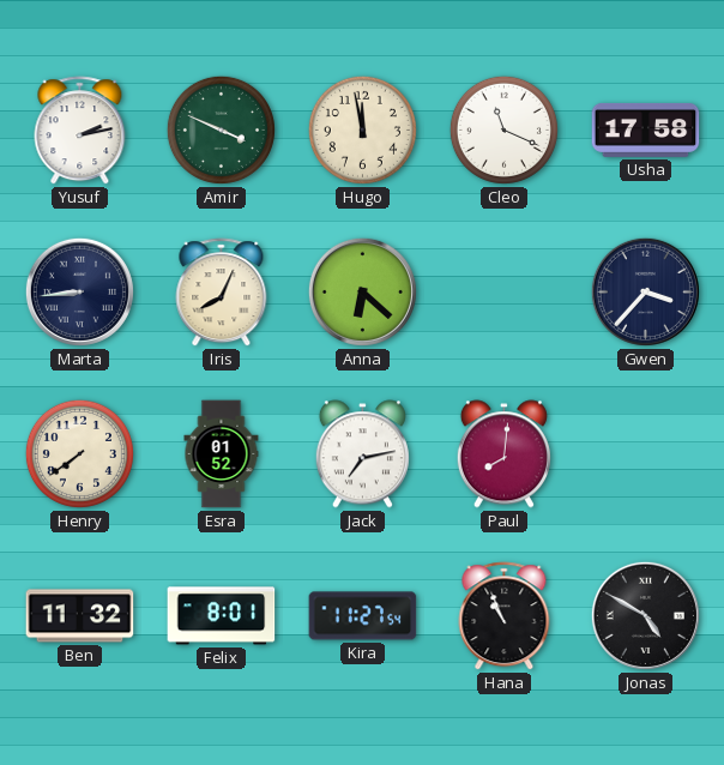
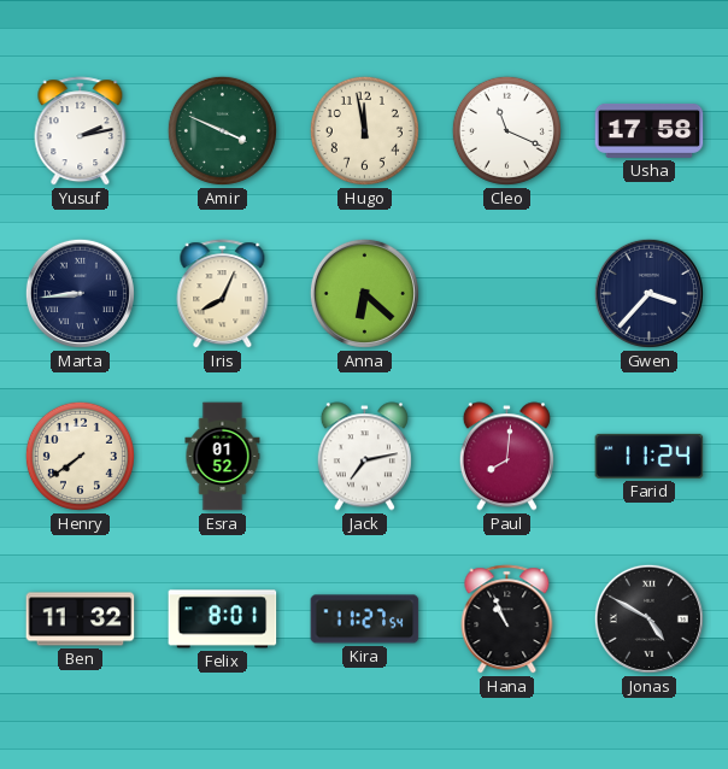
Farid: none -> 11:24 (650, 456)
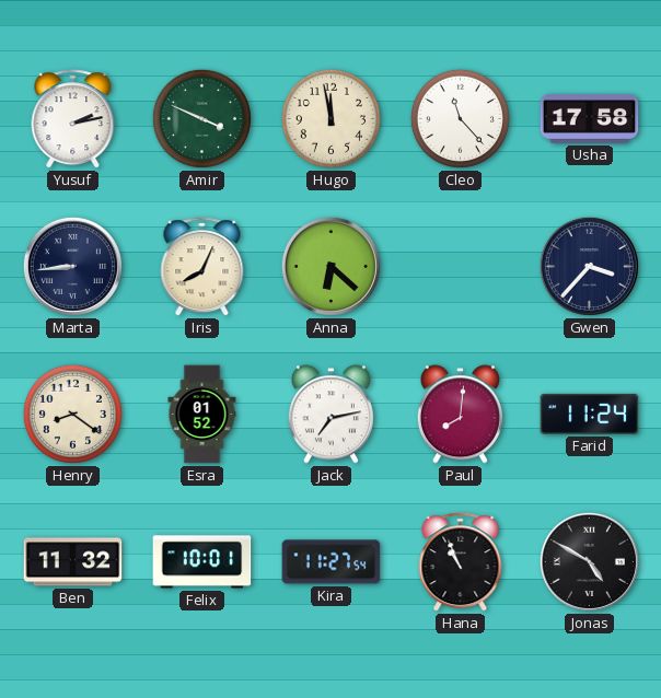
Cleo: 11:19 -> 11:23 (460, 118)
Henry: 7:39 -> 8:21 (72, 414)
Felix: 8:01 -> 10:01 (202, 562)
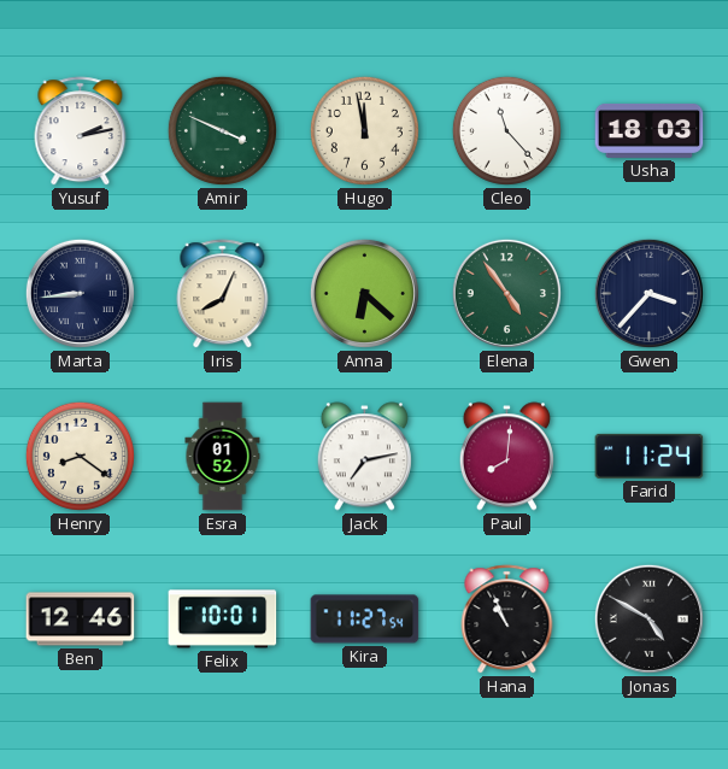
Usha: 17:58 -> 18:03 (650, 130)
Elena: none -> 4:54 (506, 293)
Ben: 11:32 -> 12:46 (81, 620)
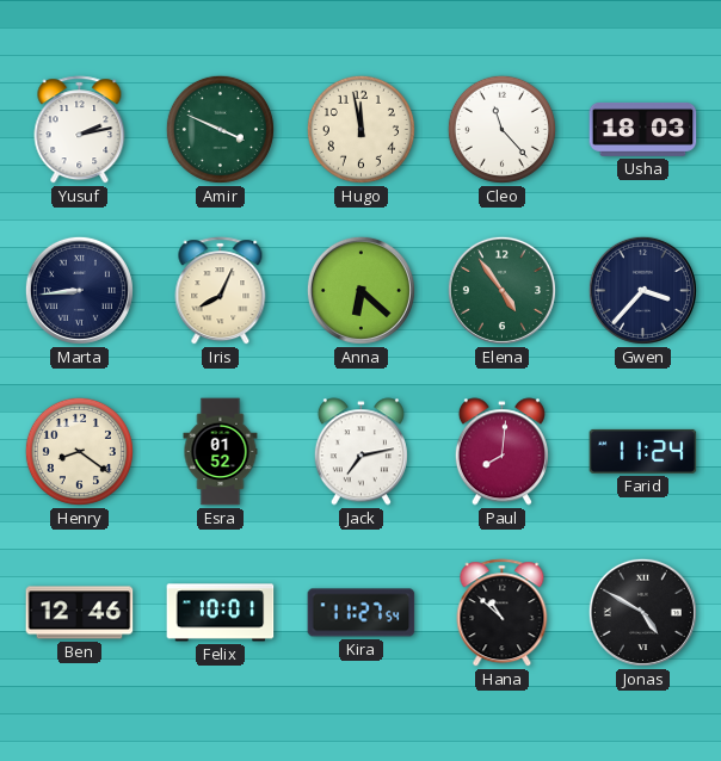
Hana: 10:56 -> 10:52 (503, 613)
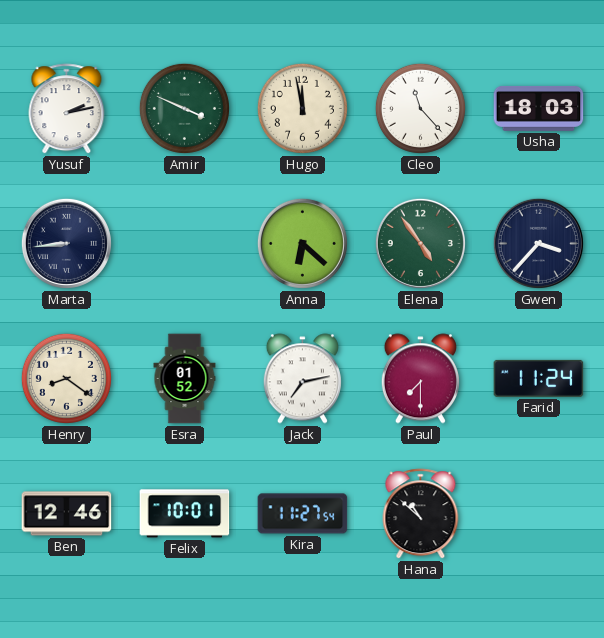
Iris: 8:04 -> none (221, 291)
Paul: 8:01 -> 7:30 (420, 379)
Jonas: 4:50 -> none (642, 612)
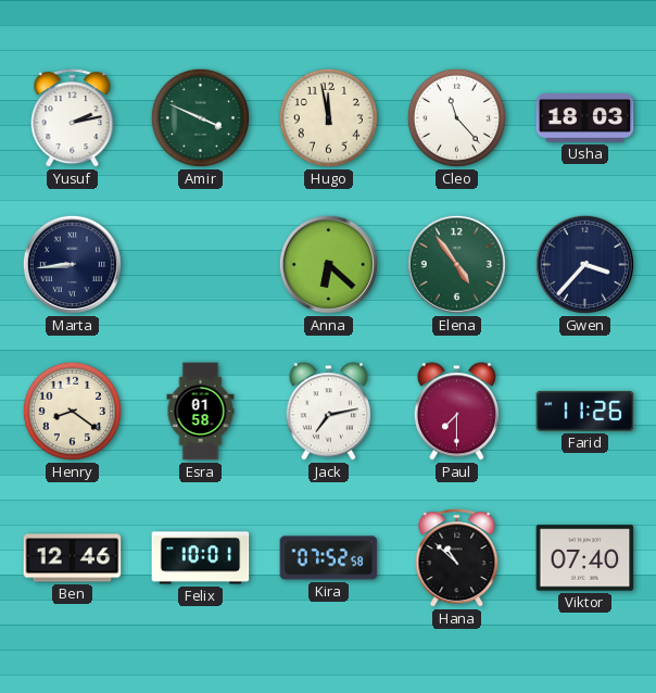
Esra: 01:52 -> 01:58 (201, 412)
Farid: 11:24 -> 11:26 (585, 411)
Kira: 11:27 -> 07:52 (329, 558)
Viktor: none -> 07:40 (585, 558)
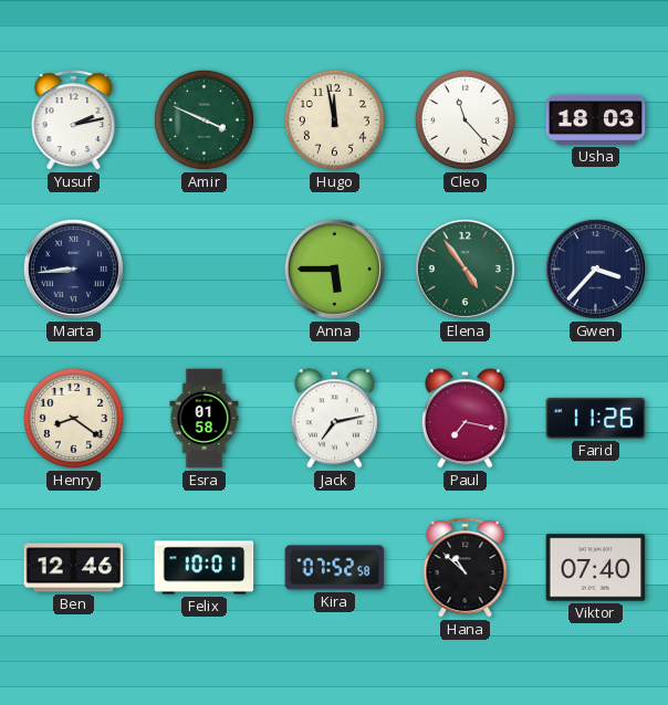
Anna: 6:22 -> 5:45 (334, 269)
Paul: 7:30 -> 7:17 (465, 419)
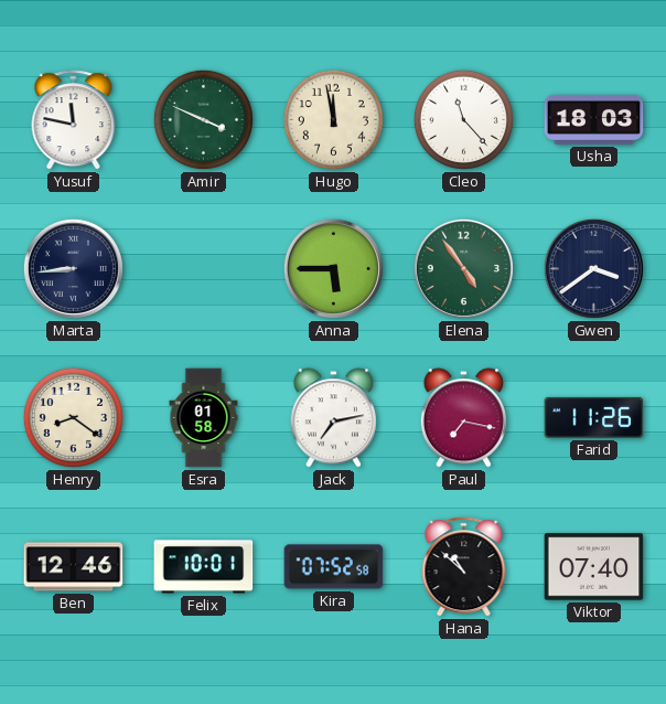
Yusuf: 2:13 -> 11:47 (74, 120)
Gwen: 3:37 -> 3:39 (593, 268)
